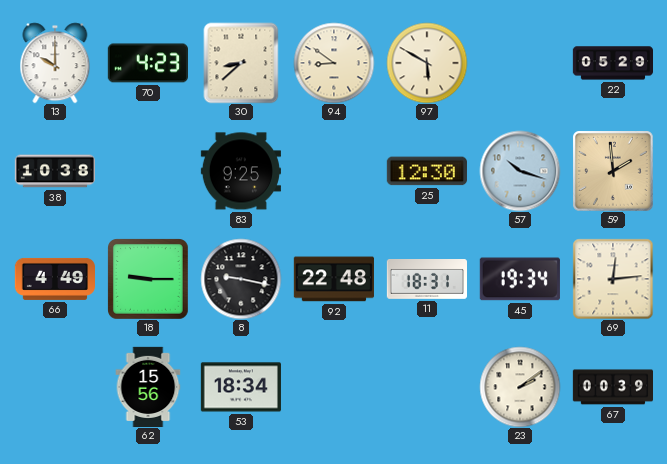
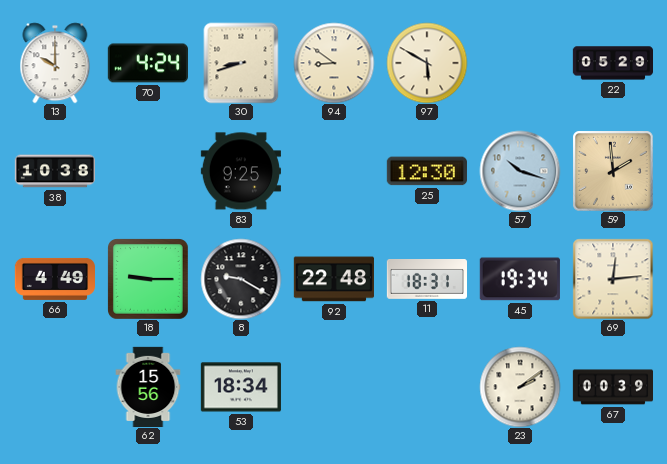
70: 4:23 -> 4:24 (148, 63)
30: 8:38 -> 8:42 (241, 63)
8: 9:17 -> 9:20 (241, 279)
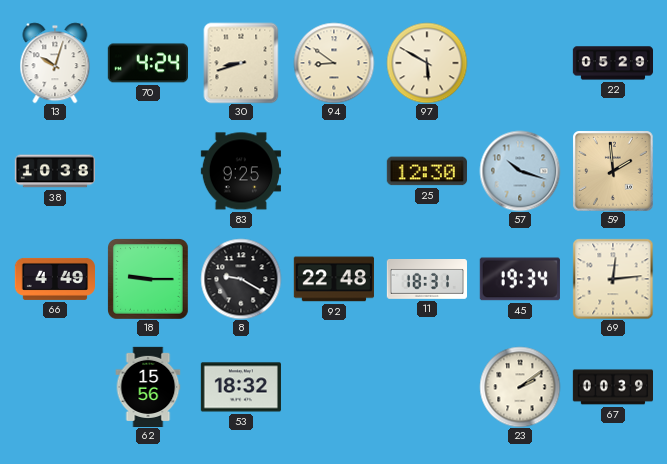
13: 10:00 -> 10:03 (55, 63)
53: 18:34 -> 18:32 (241, 387)
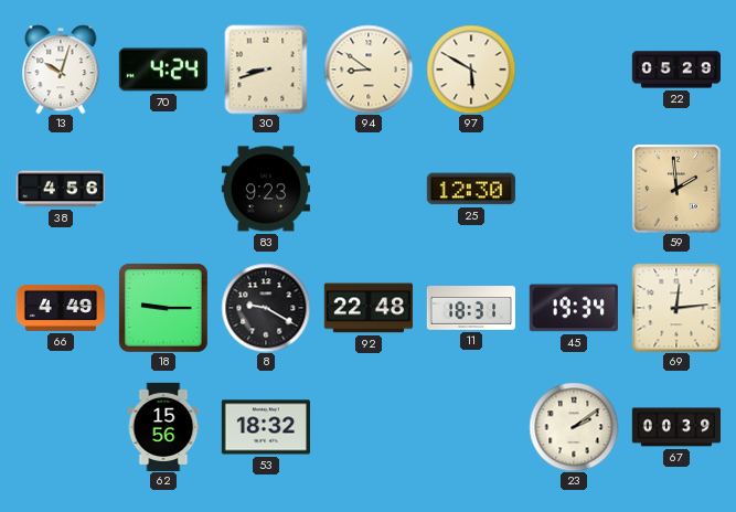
38: 10:38 -> 4:56 (60, 189)
83: 9:25 -> 9:23 (266, 189)
57: 10:18 -> none (520, 171)
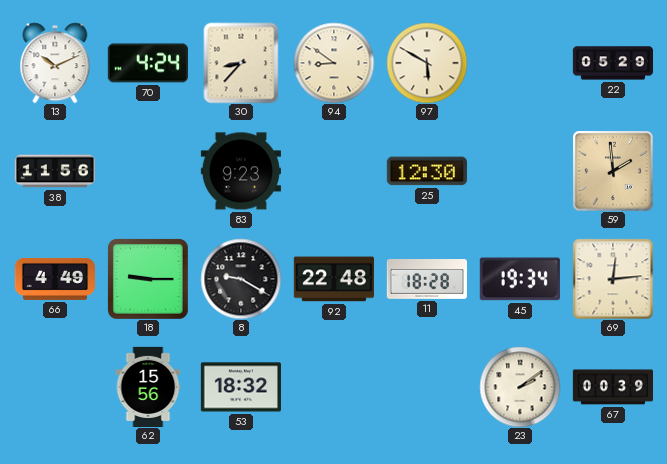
13: 10:03 -> 10:11 (55, 63)
30: 8:42 -> 8:37 (241, 63)
38: 4:56 -> 11:56 (54, 171)
11: 18:31 -> 18:28 (426, 280)
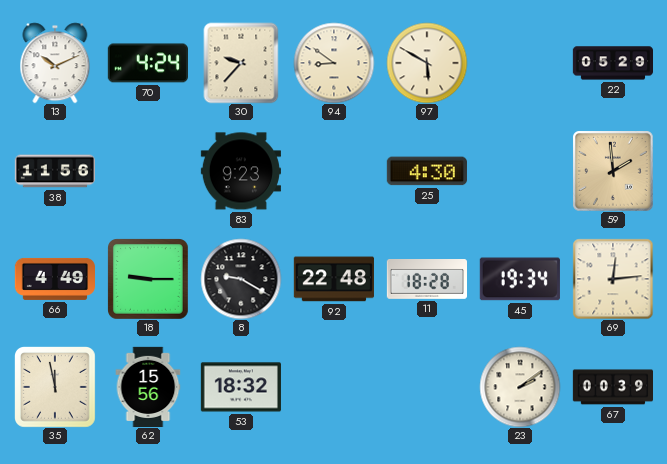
30: 8:37 -> 9:37 (241, 63)
25: 12:30 -> 4:30 (427, 171)
35: none -> 11:58 (55, 387)
